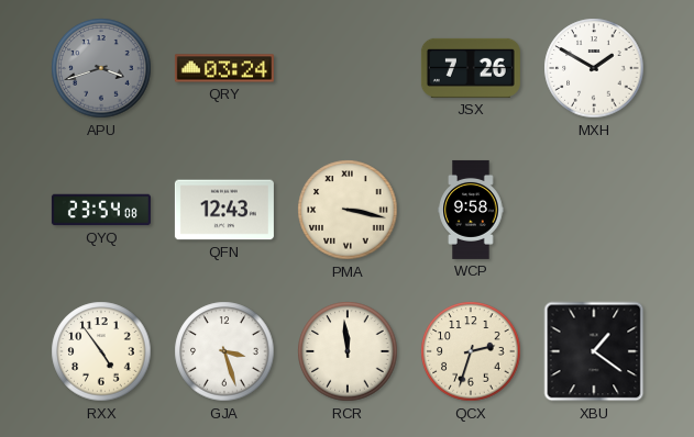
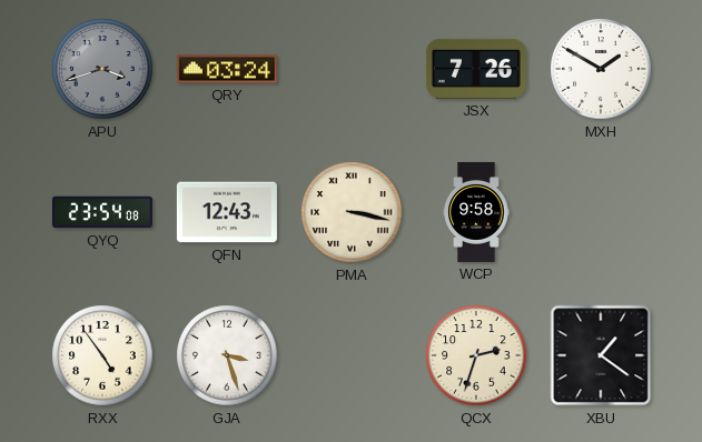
RCR: 11:59 -> none (348, 351)
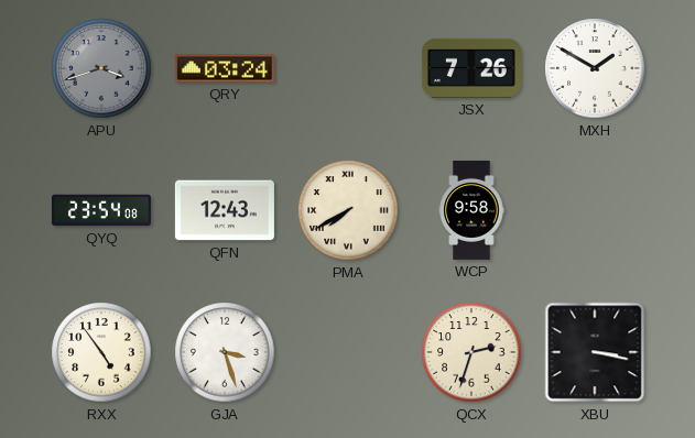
PMA: 3:17 -> 7:40 (348, 210)
XBU: 1:21 -> 3:17 (595, 352)
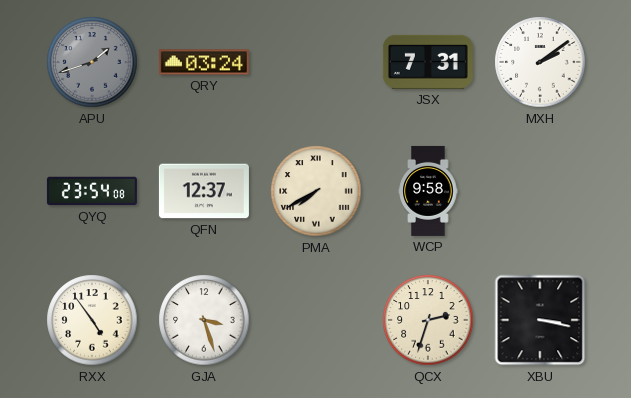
APU: 3:42 -> 1:42 (92, 62)
JSX: 7:26 -> 7:31 (428, 62)
MXH: 1:50 -> 2:09 (540, 62)
QFN: 12:43 -> 12:37 (204, 191)
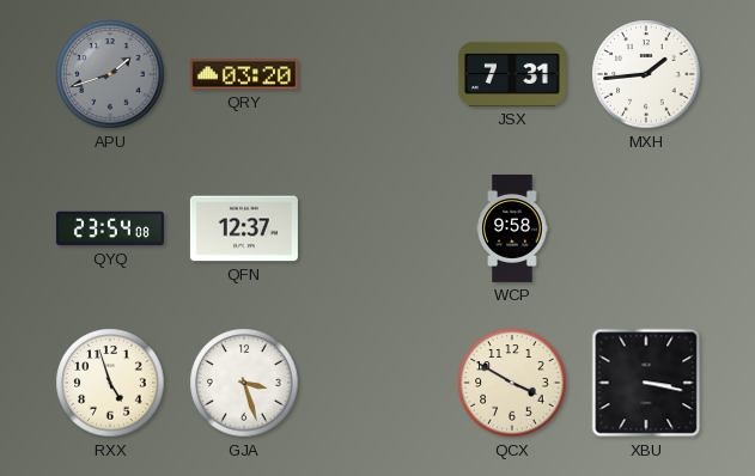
QRY: 03:24 -> 03:20 (244, 74)
MXH: 2:09 -> 1:44 (646, 74)
PMA: 7:40 -> none (316, 191)
RXX: 4:54 -> 4:57 (110, 383)
QCX: 2:33 -> 3:50 (512, 383)
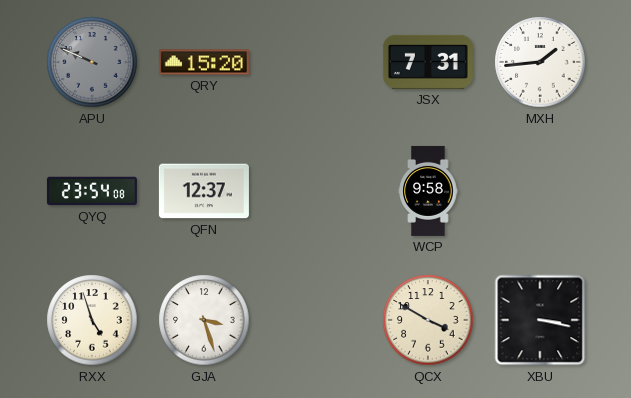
APU: 1:42 -> 9:49 (92, 62)
QRY: 03:20 -> 15:20 (204, 62)
